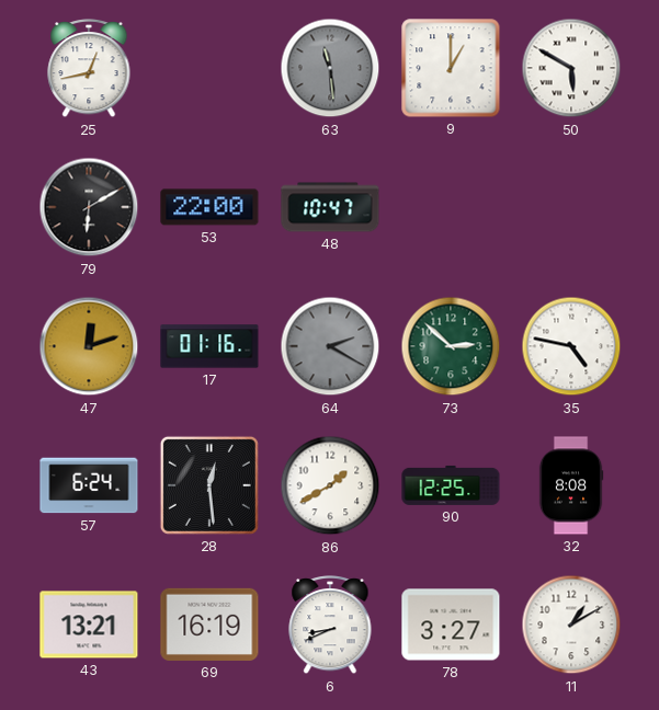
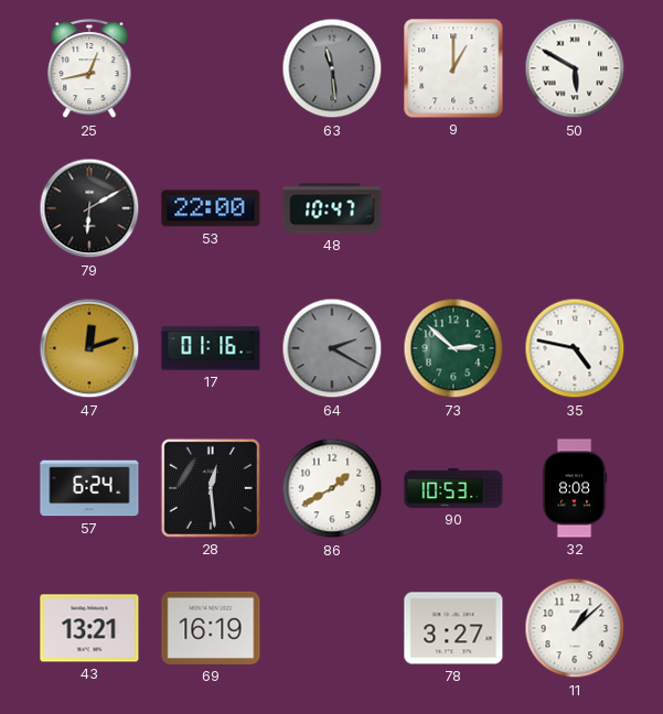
90: 12:25 -> 10:53 (453, 488)
6: 8:41 -> none (330, 625)
11: 1:10 -> 1:08 (575, 628)
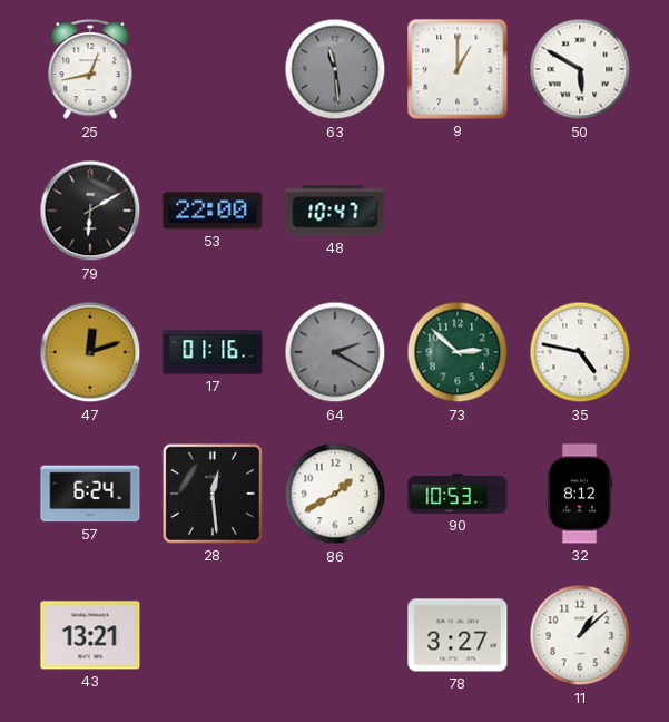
32: 8:08 -> 8:12 (580, 494)
69: 16:19 -> none (211, 628)
